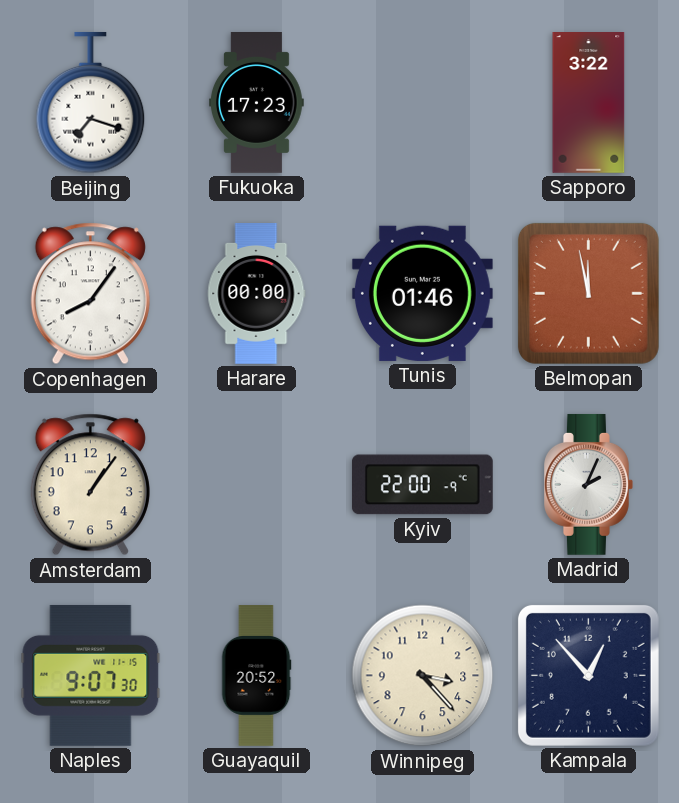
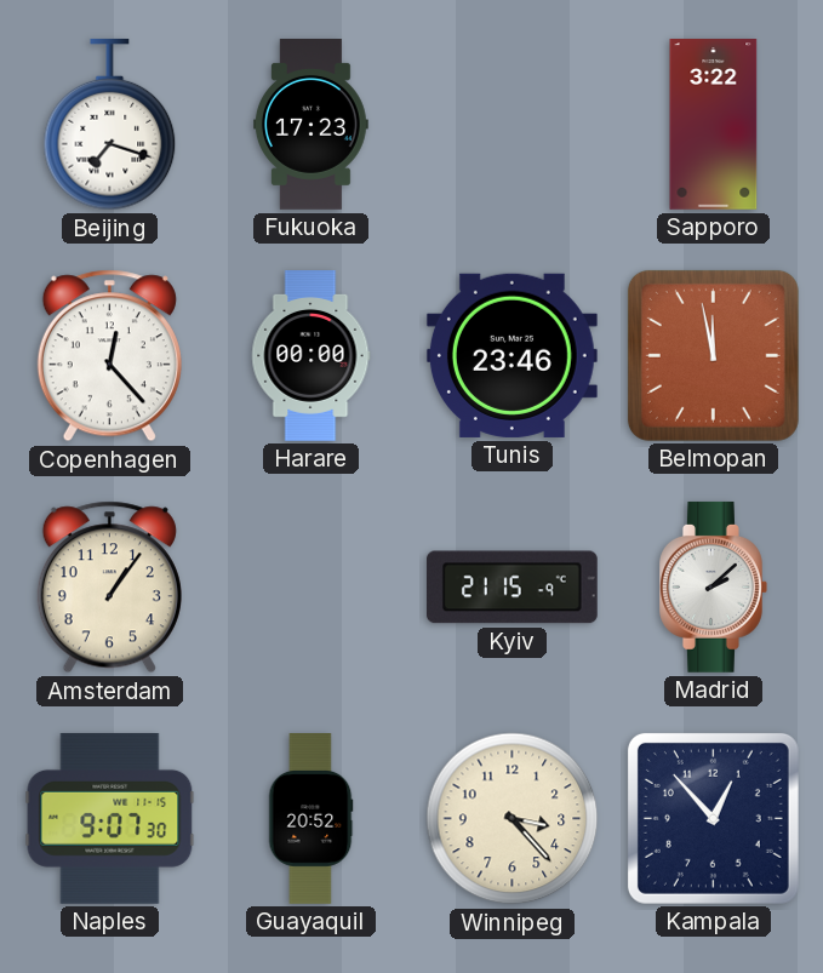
Copenhagen: 8:06 -> 12:23 (109, 356)
Tunis: 01:46 -> 23:46 (511, 355)
Kyiv: 22:00 -> 21:15 (511, 588)
Madrid: 2:04 -> 2:08 (714, 586)
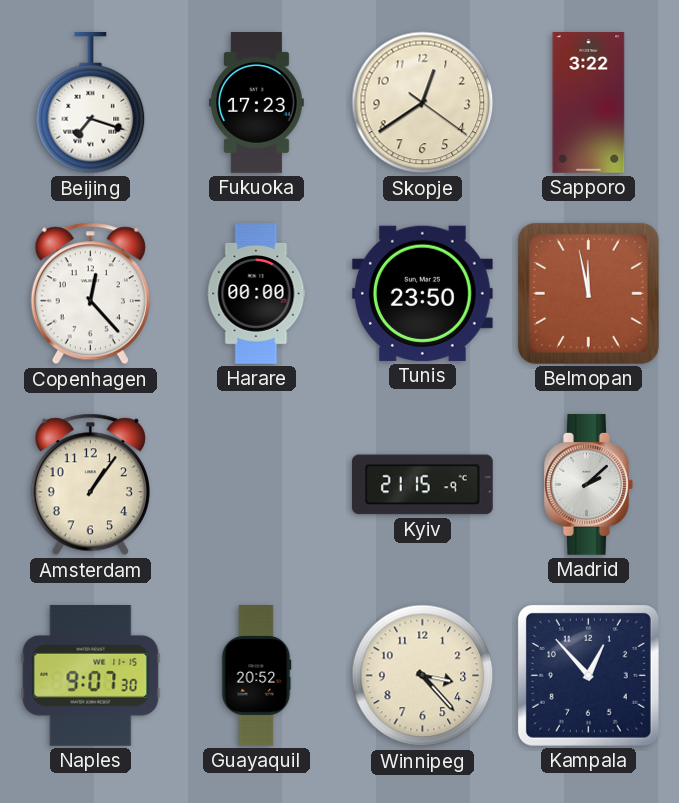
Skopje: none -> 12:39 (423, 103)
Tunis: 23:46 -> 23:50 (422, 293)
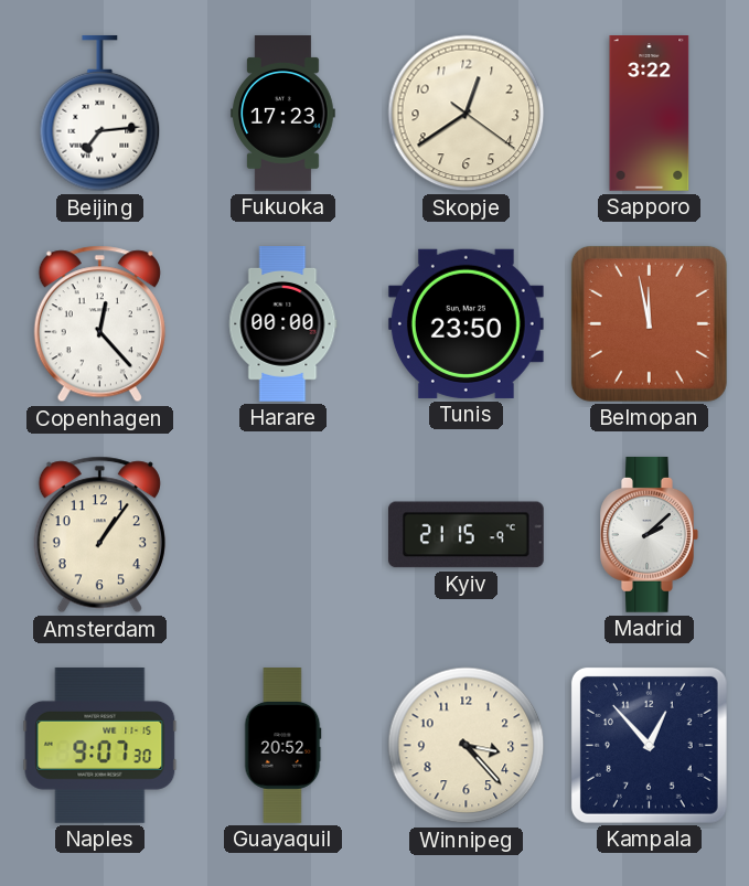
Beijing: 7:18 -> 7:14 (100, 114)
